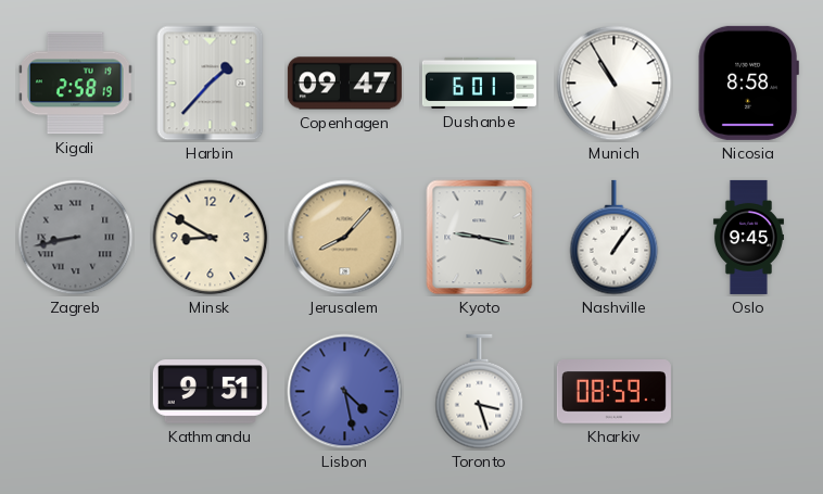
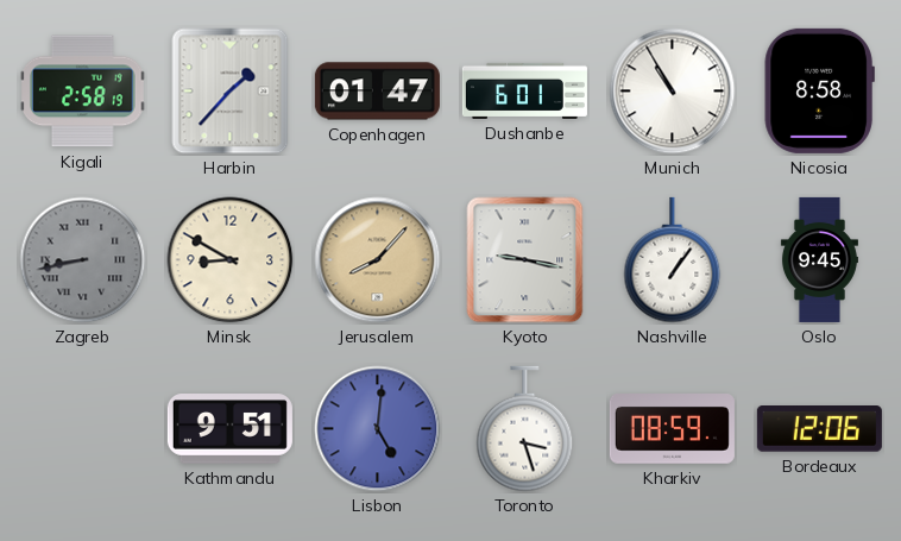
Copenhagen: 09:47 -> 01:47 (377, 92)
Lisbon: 4:28 -> 5:01 (378, 429)
Bordeaux: none -> 12:06 (819, 429)
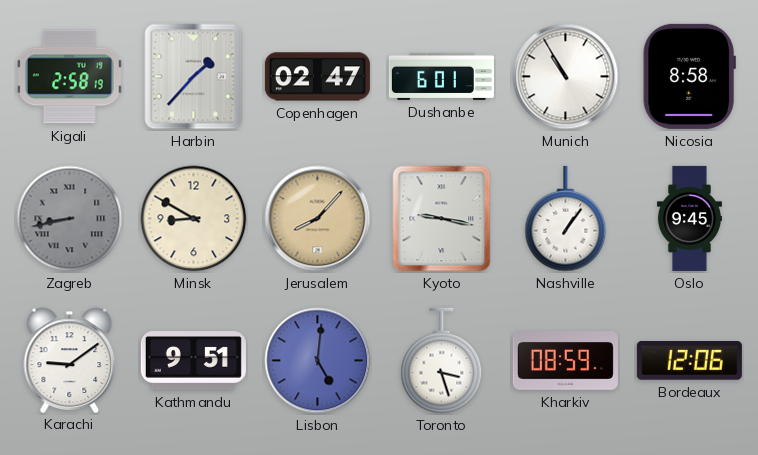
Copenhagen: 01:47 -> 02:47 (317, 77)
Karachi: none -> 9:09 (70, 360)
